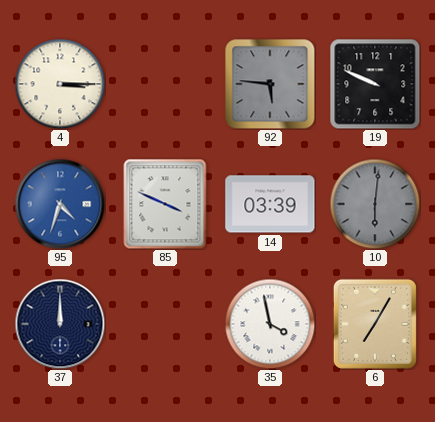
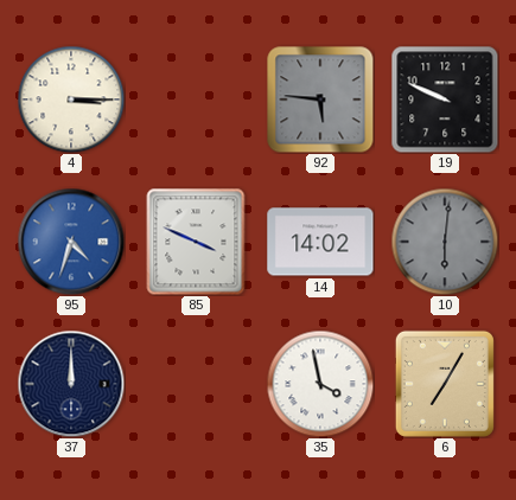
14: 03:39 -> 14:02 (320, 242)
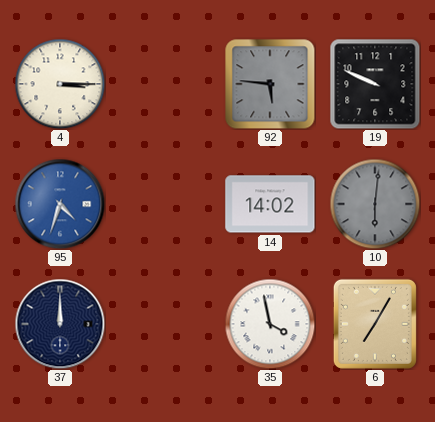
85: 3:49 -> none (196, 242)
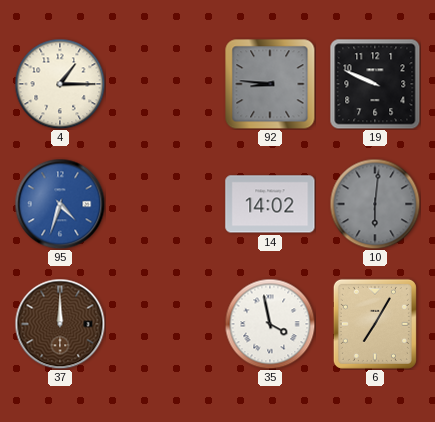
4: 3:15 -> 1:15 (60, 84)
92: 5:46 -> 8:46 (270, 84)
37 dial: navy -> brown (60, 324)
